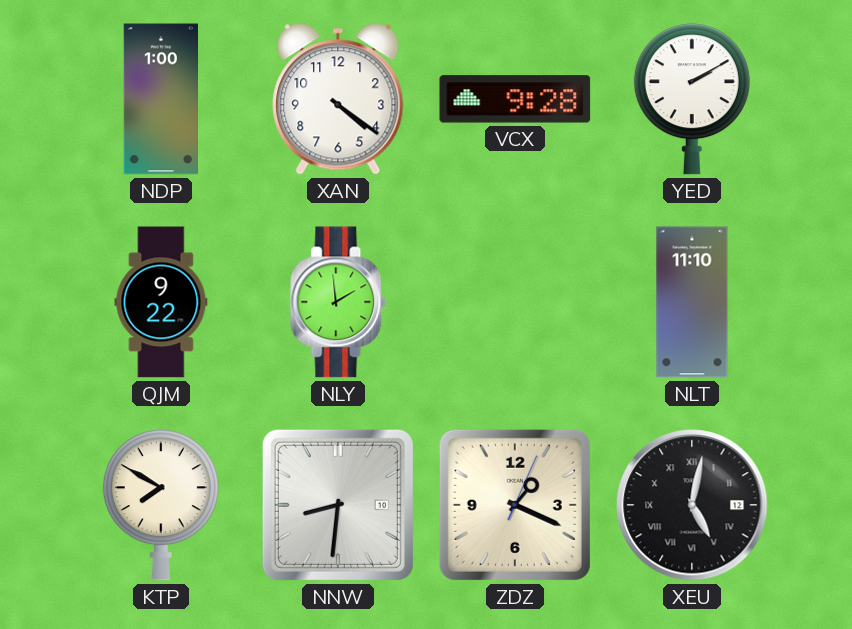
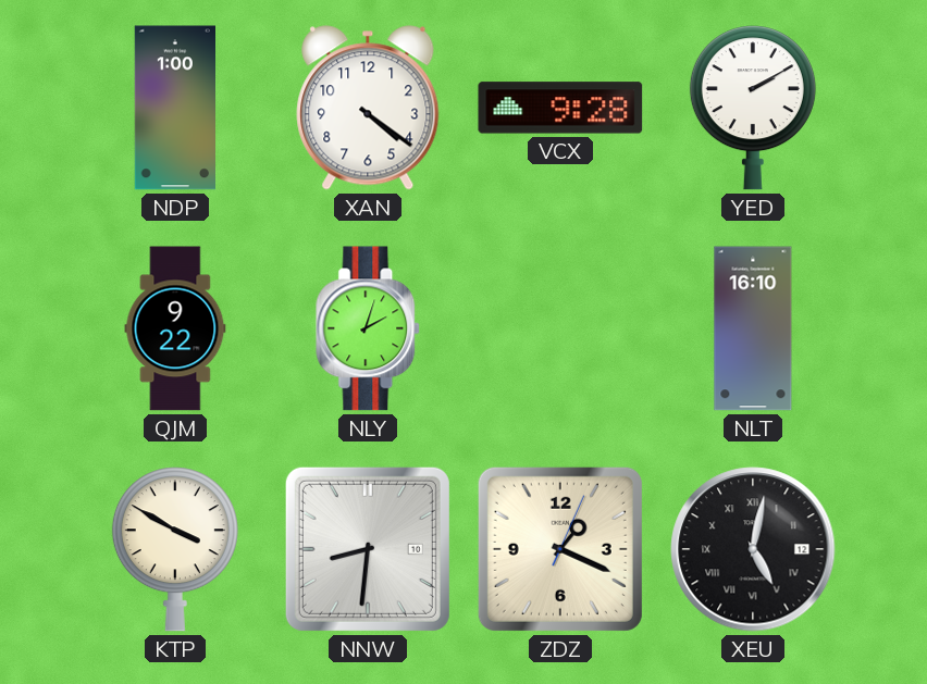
NLY: 1:59 -> 2:03 (369, 328)
NLT: 11:10 -> 16:10 (753, 328)
KTP: 7:50 -> 3:50 (175, 549)
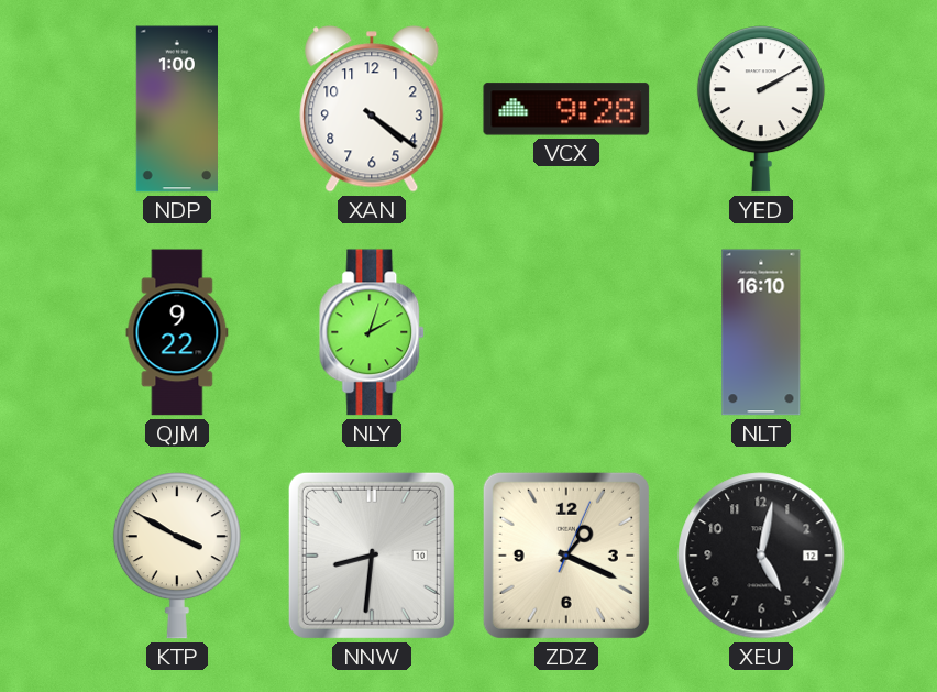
XEU numerals: Roman -> Arabic (761, 556)
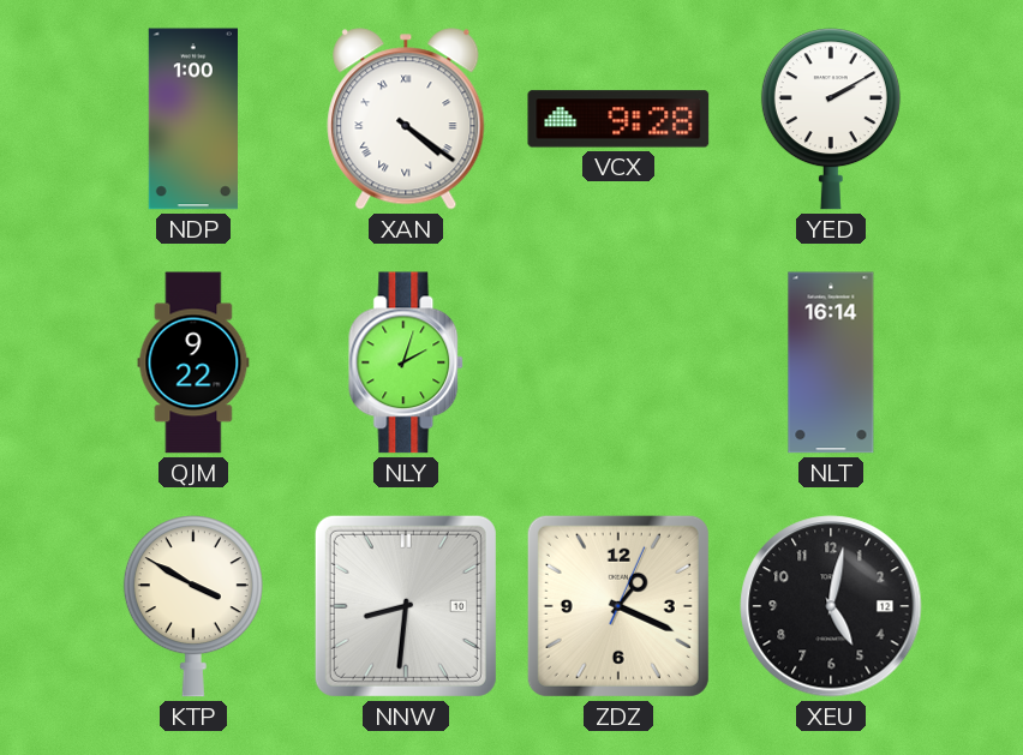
XAN numerals: Arabic -> Roman (406, 119)
NLT: 16:10 -> 16:14 (831, 362)
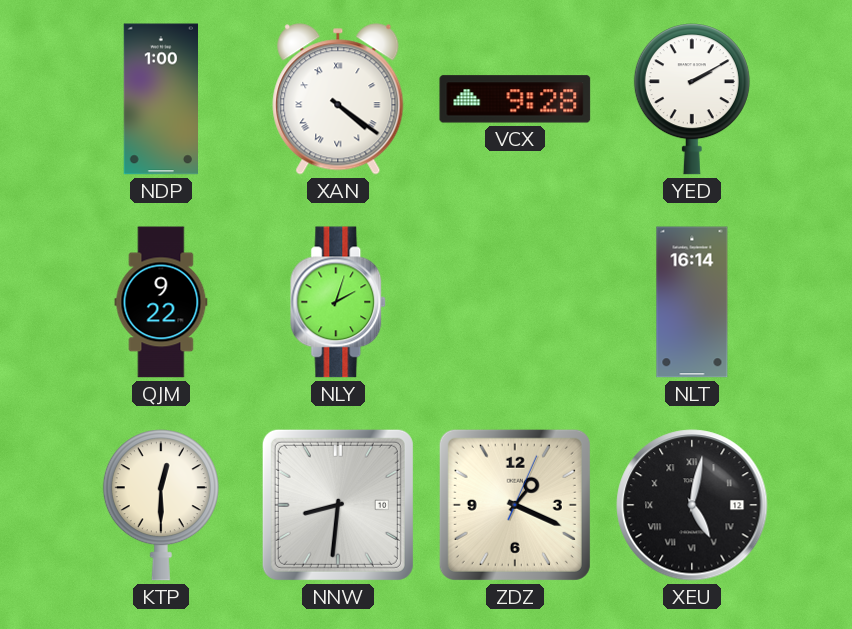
KTP: 3:50 -> 12:30 (161, 505)
XEU numerals: Arabic -> Roman (692, 505)
